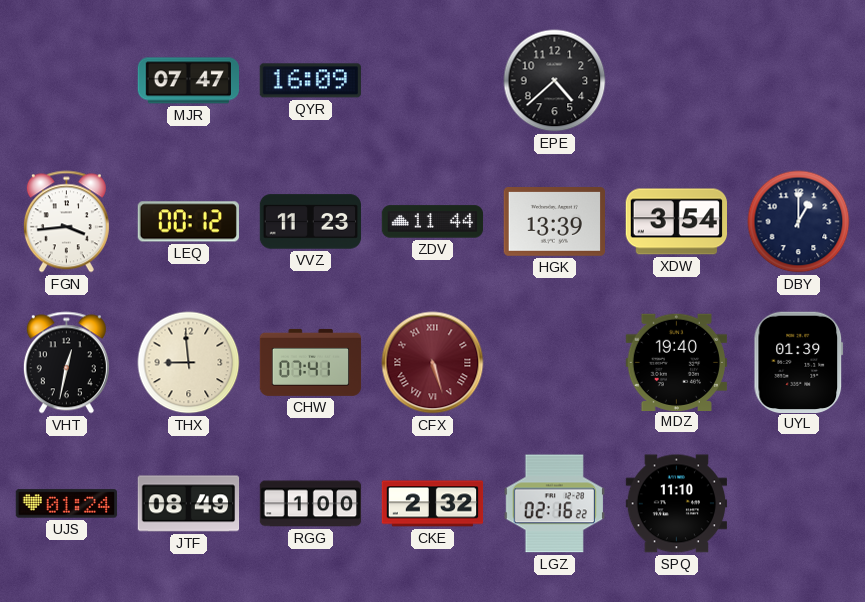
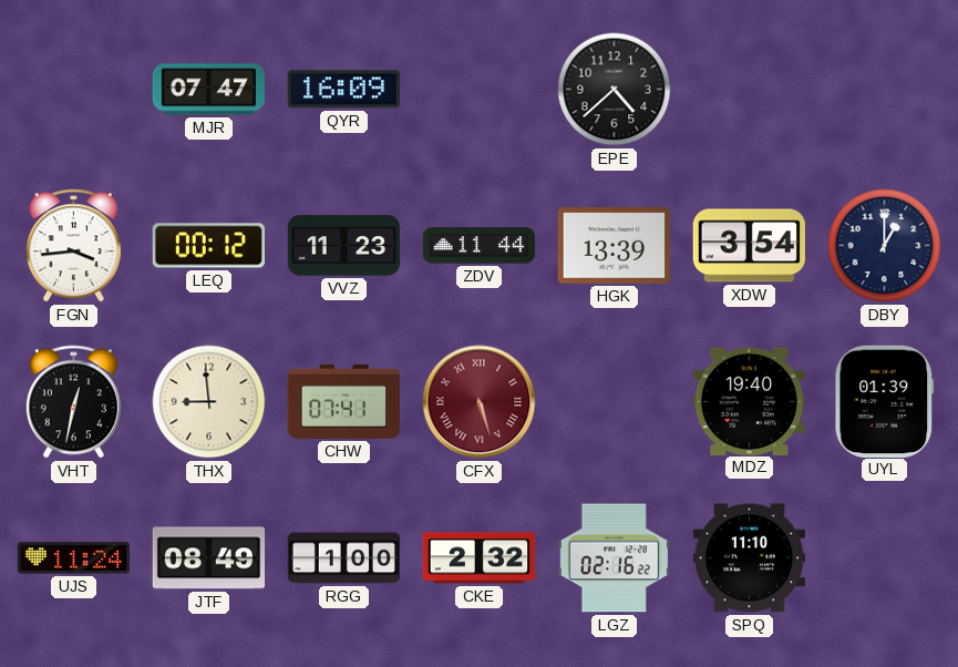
UJS: 01:24 -> 11:24 (74, 558)
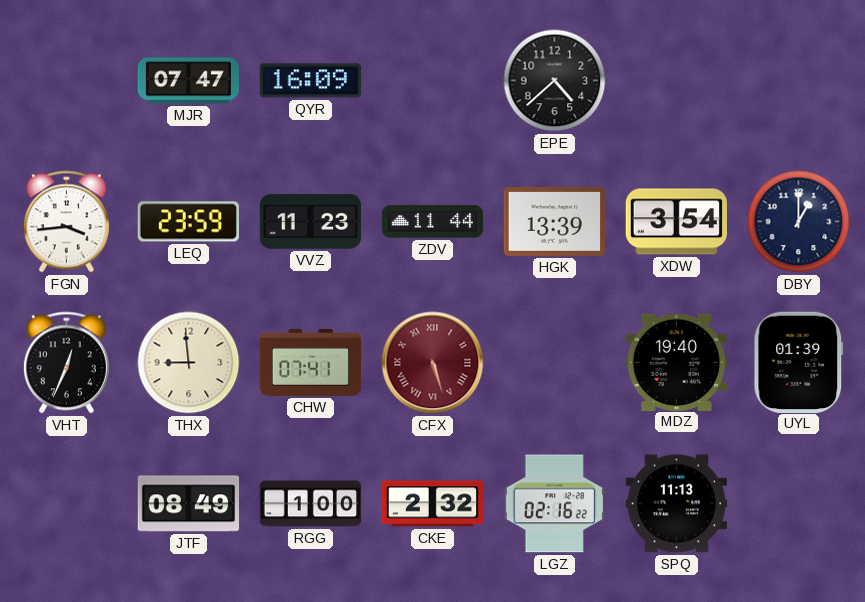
LEQ: 00:12 -> 23:59 (188, 222)
VHT: 12:32 -> 12:34 (66, 363)
UJS: 11:24 -> none (74, 558)
SPQ: 11:10 -> 11:13 (677, 504)
